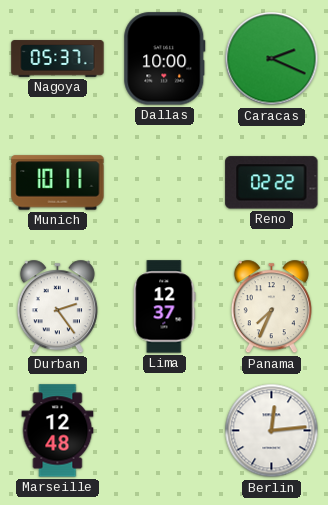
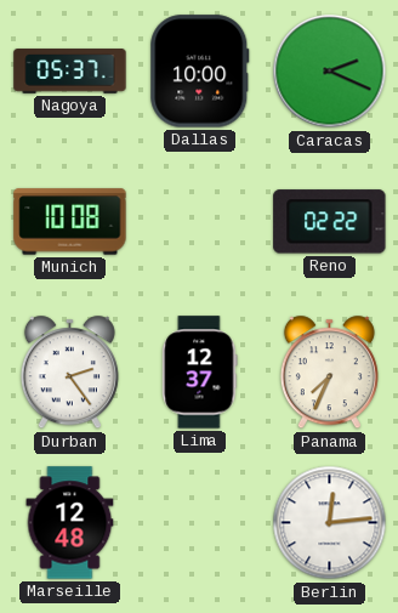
Munich: 10:11 -> 10:08 (70, 222)
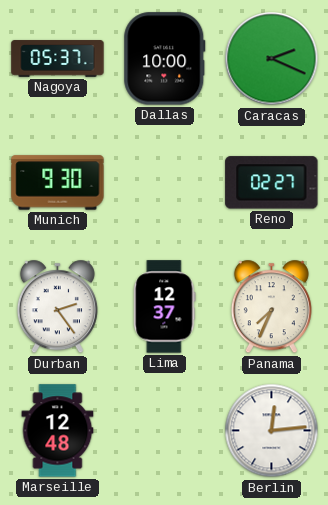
Munich: 10:08 -> 9:30 (58, 183)
Reno: 02:22 -> 02:27 (272, 183)
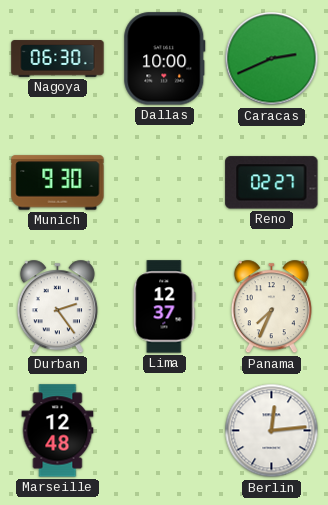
Nagoya: 05:37 -> 06:30 (58, 59)
Caracas: 2:19 -> 2:41 (272, 59)
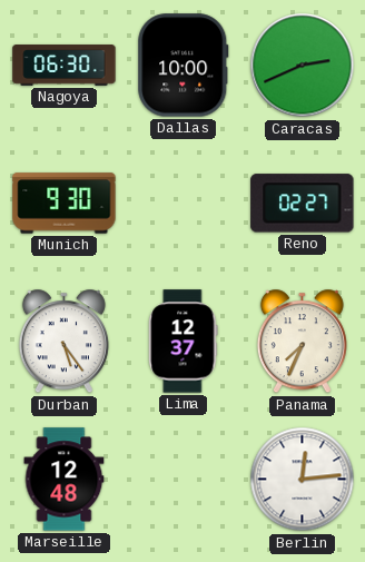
Durban: 2:24 -> 5:24 (63, 342)
